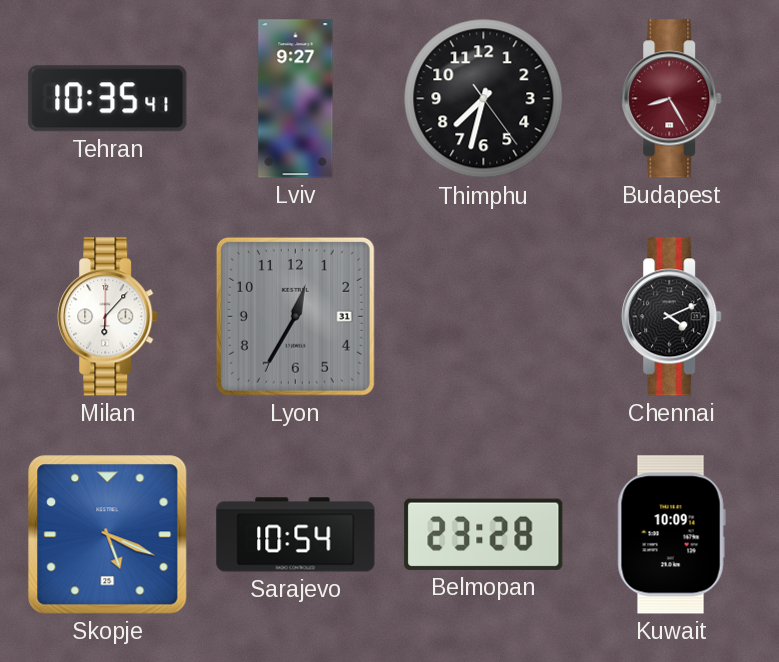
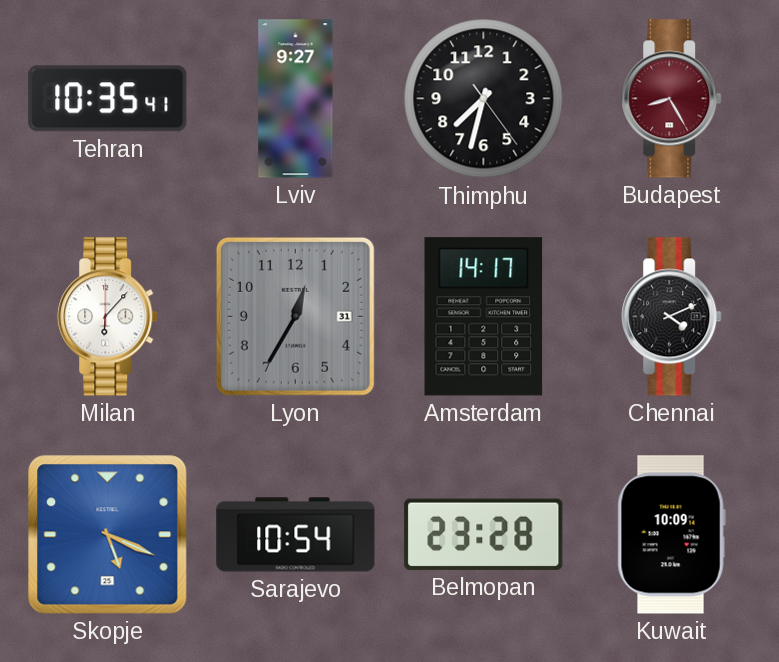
Amsterdam: none -> 14:17 (484, 317)
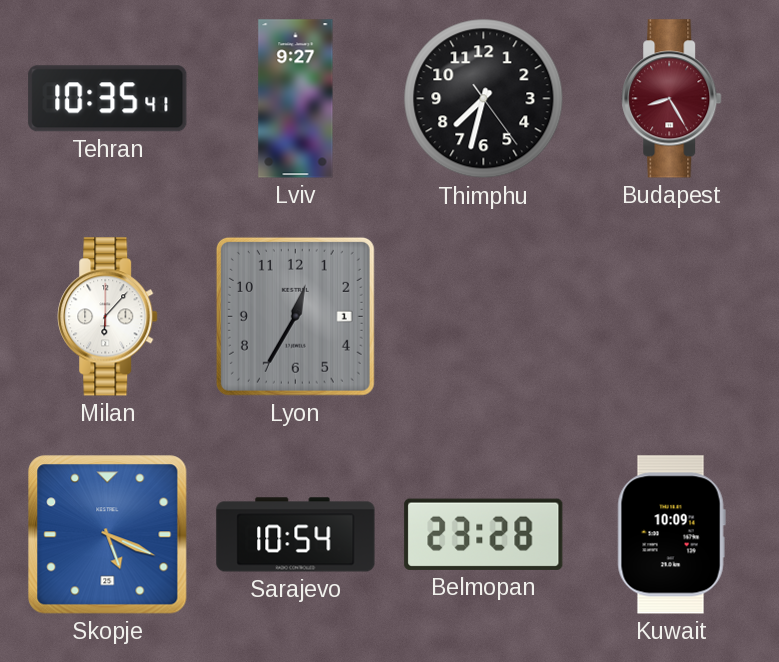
Lyon date: 31 -> 1 (295, 316)
Amsterdam: 14:17 -> none (484, 317)
Chennai: 4:11 -> none (672, 317)
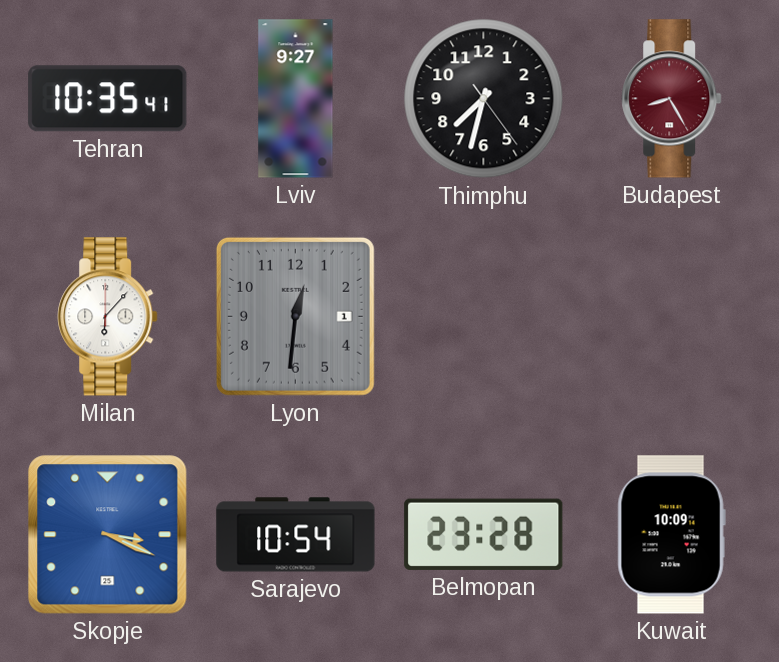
Lyon: 12:35 -> 12:31 (295, 316)
Skopje: 5:19 -> 3:19 (108, 535)
